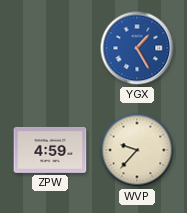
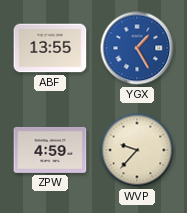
ABF: none -> 13:55 (50, 48)
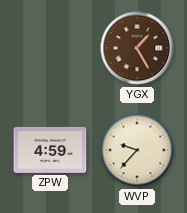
ABF: 13:55 -> none (50, 48)
YGX dial: blue -> brown (137, 48)
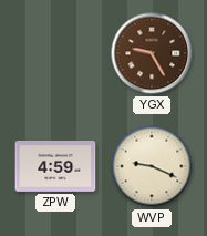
YGX: 1:25 -> 9:25 (152, 53)
WVP: 9:37 -> 9:19 (152, 166)
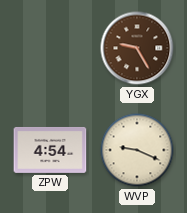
ZPW: 4:59 -> 4:54 (50, 150)
